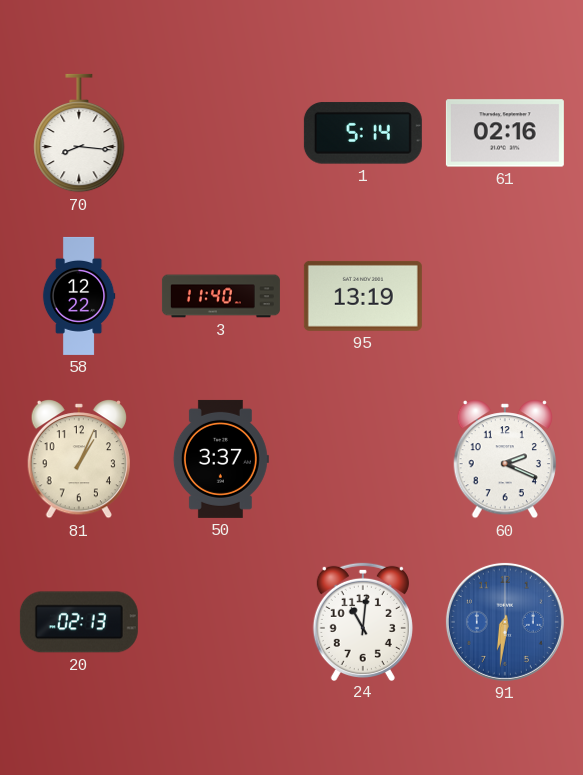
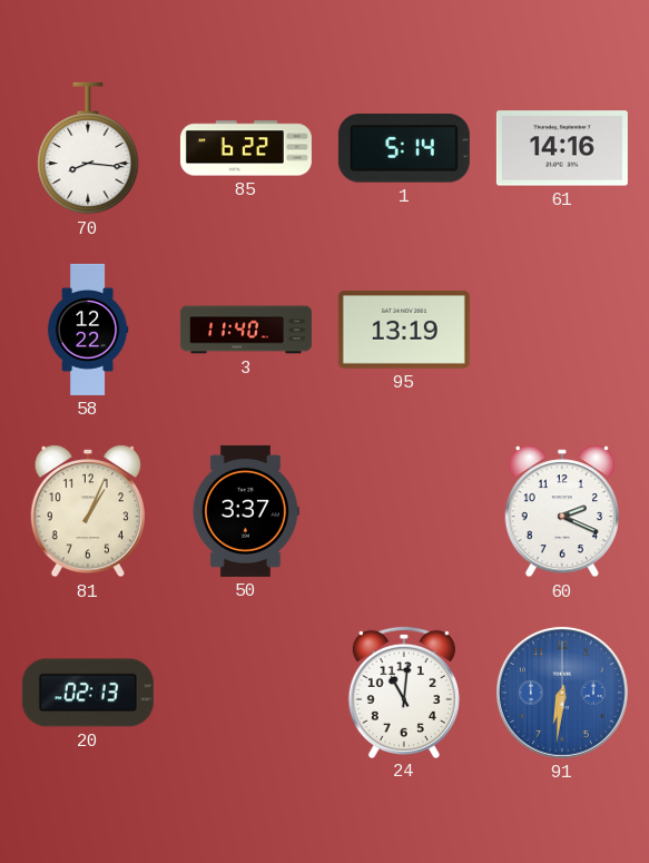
85: none -> 6:22 (246, 148)
61: 02:16 -> 14:16 (562, 148)
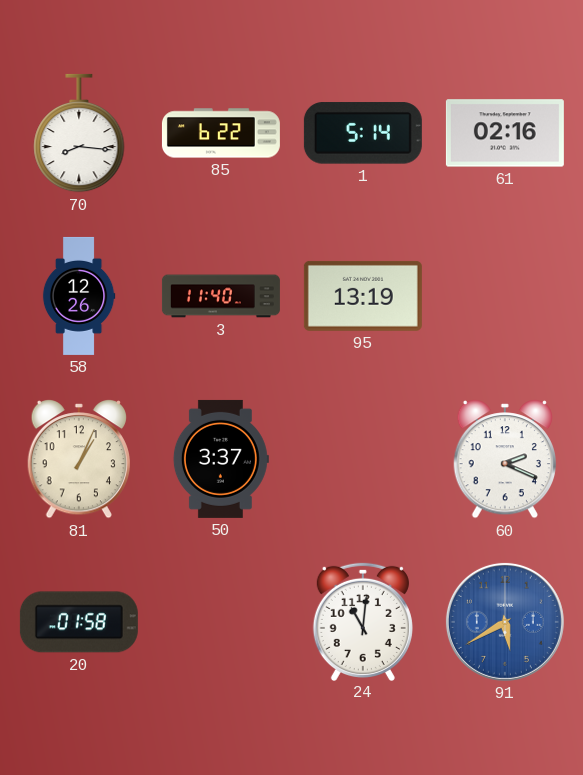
61: 14:16 -> 02:16 (505, 133)
58: 12:22 -> 12:26 (79, 296)
20: 02:13 -> 01:58 (79, 622)
91: 6:31 -> 5:40 (505, 622)
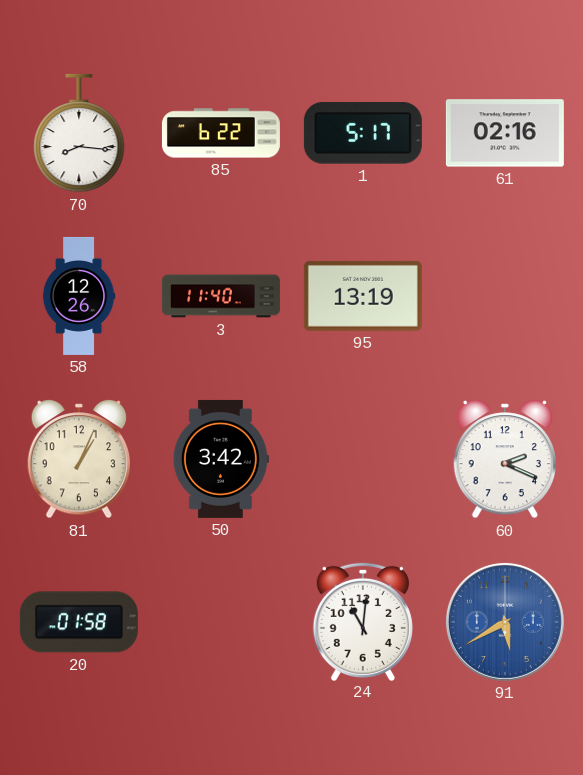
1: 5:14 -> 5:17 (363, 133)
50: 3:37 -> 3:42 (221, 459)
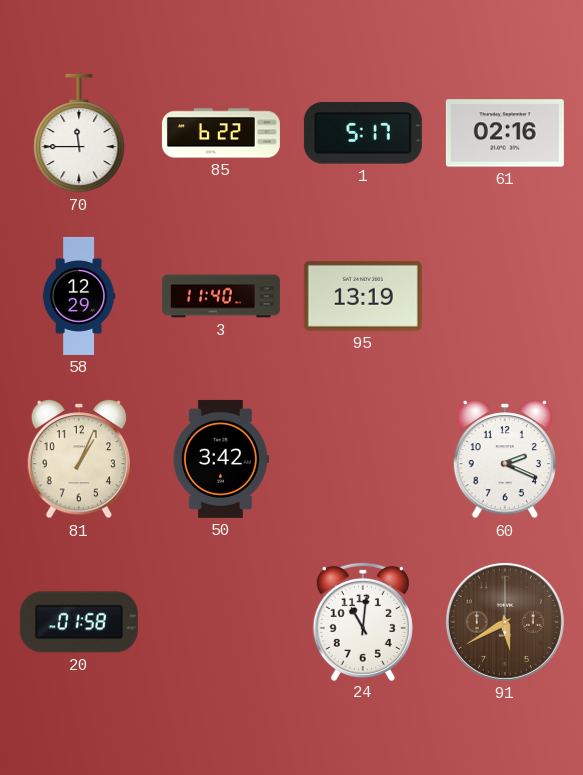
70: 8:16 -> 11:45 (79, 133)
58: 12:26 -> 12:29 (79, 296)
91 dial: blue -> brown (505, 622)
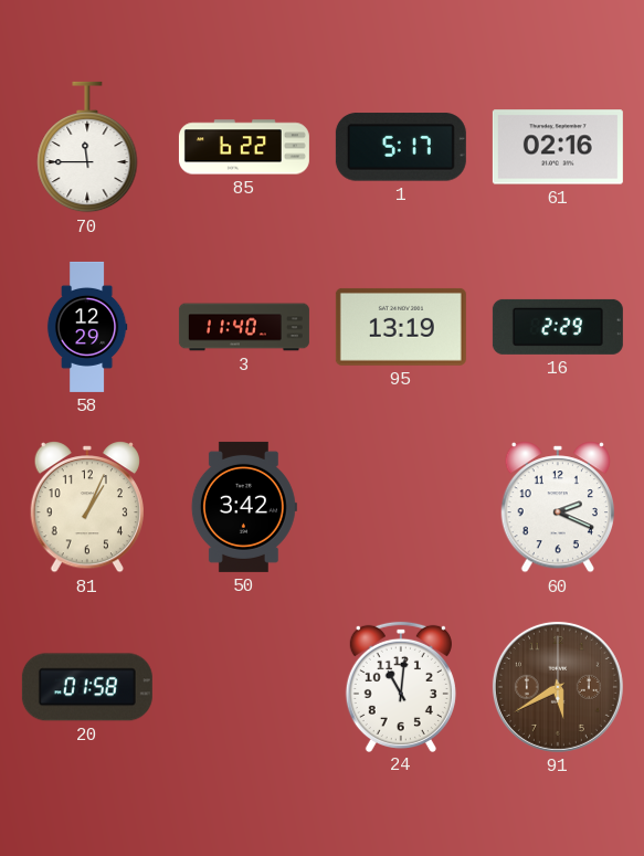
16: none -> 2:29 (558, 327)
